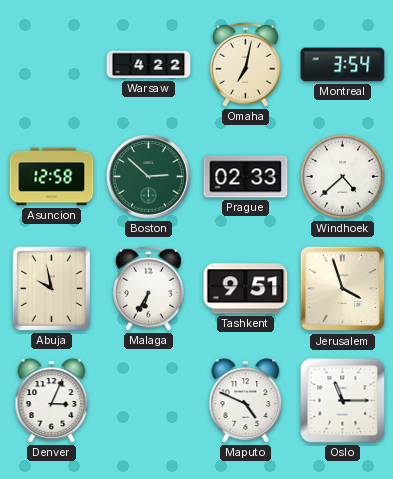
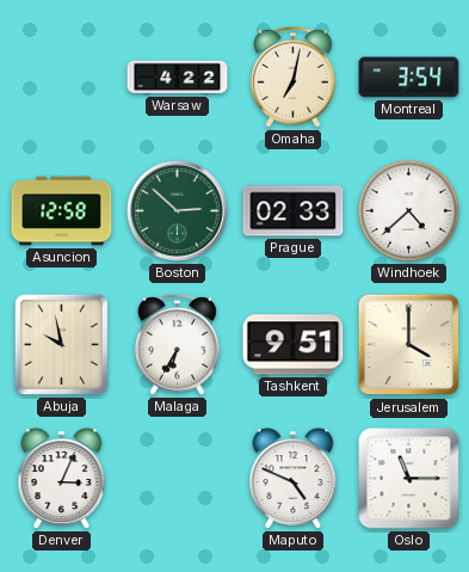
Jerusalem: 3:57 -> 4:00 (409, 345)
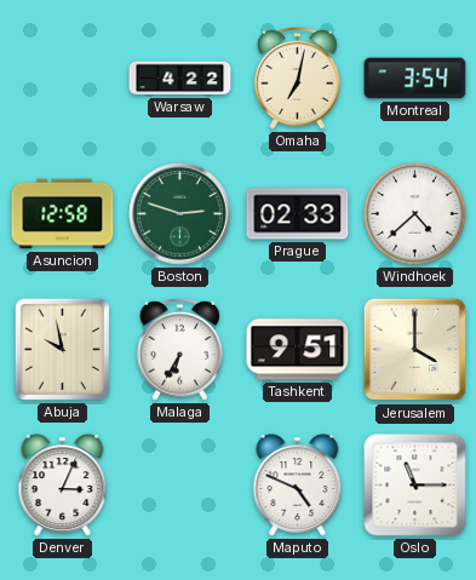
Boston: 2:52 -> 2:48 (180, 214)
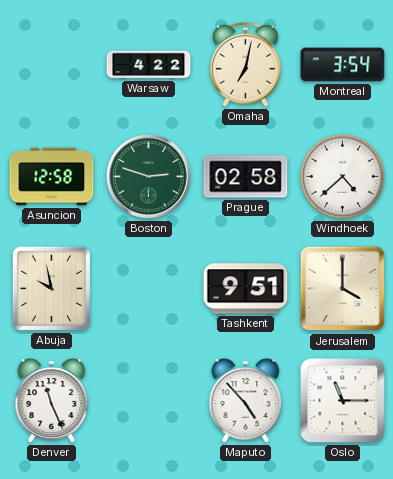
Prague: 02:33 -> 02:58 (246, 177)
Malaga: 6:35 -> none (180, 349)
Denver: 3:04 -> 11:26 (52, 401)
Maputo: 4:49 -> 4:53 (246, 401)
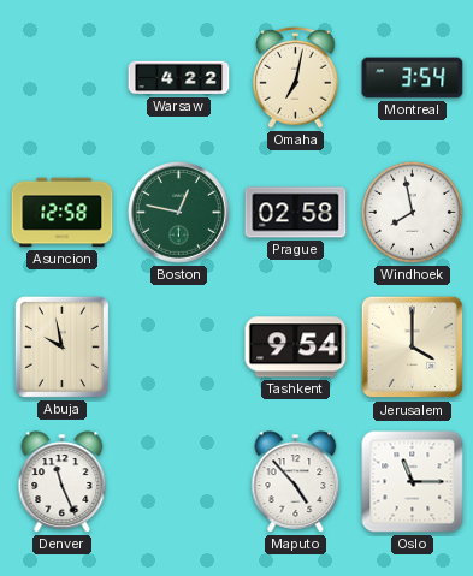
Boston: 2:48 -> 12:47 (179, 213)
Windhoek: 4:38 -> 7:58 (412, 212)
Tashkent: 9:51 -> 9:54 (296, 348)
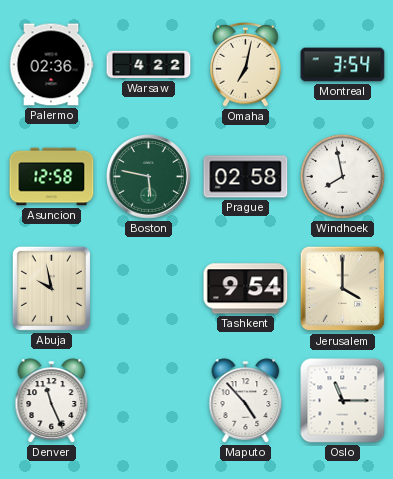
Palermo: none -> 02:36 (51, 65)
Boston: 12:47 -> 5:47 (149, 177)
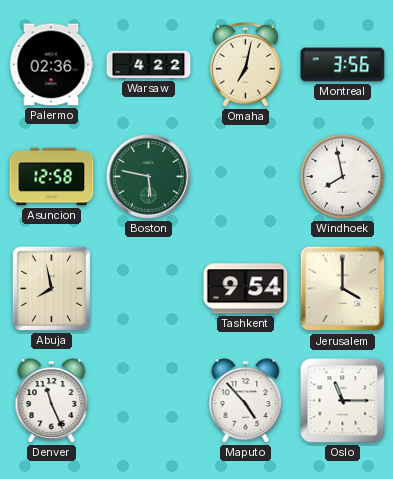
Montreal: 3:54 -> 3:56 (343, 65)
Prague: 02:58 -> none (246, 177)
Abuja: 9:58 -> 7:58 (51, 288)
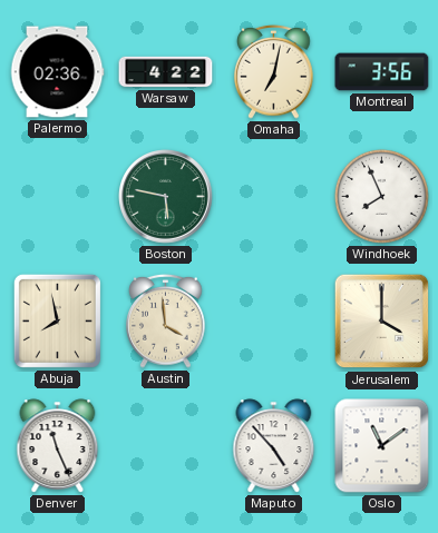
Asuncion: 12:58 -> none (52, 177)
Windhoek: 7:58 -> 7:56 (381, 196)
Austin: none -> 3:59 (166, 320)
Tashkent: 9:54 -> none (246, 289)
Oslo: 11:15 -> 11:09 (382, 446)
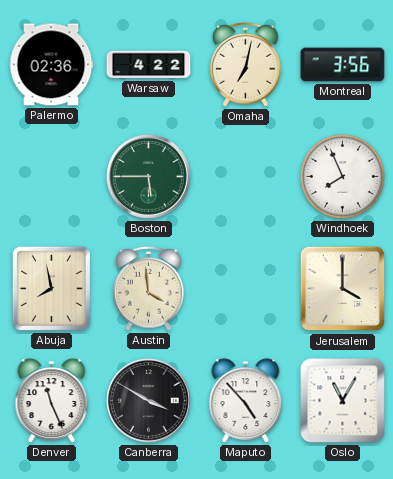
Boston: 5:47 -> 5:45 (149, 177)
Canberra: none -> 3:50 (149, 401)
Oslo: 11:09 -> 11:05 (343, 401)
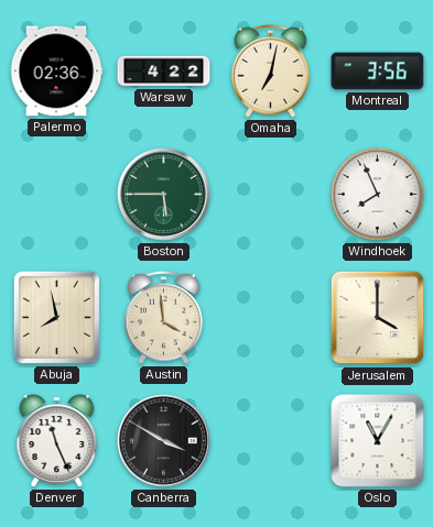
Maputo: 4:53 -> none (246, 401)
